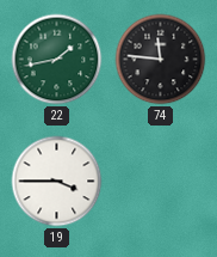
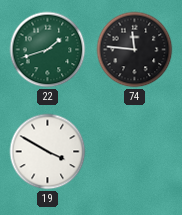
22: 1:43 -> 1:42 (48, 50)
19: 3:45 -> 3:50 (48, 152)
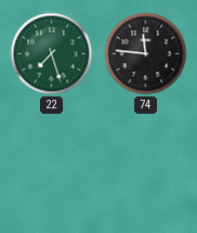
22: 1:42 -> 7:27 (52, 54)
19: 3:50 -> none (48, 152)
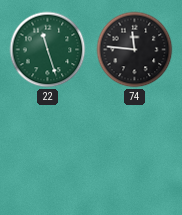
22: 7:27 -> 11:27 (48, 50)
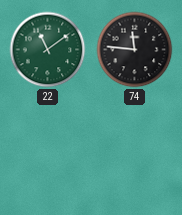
22: 11:27 -> 11:09 (48, 50)
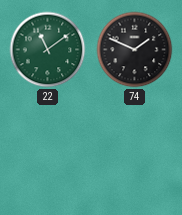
74: 11:46 -> 1:49 (135, 50)
